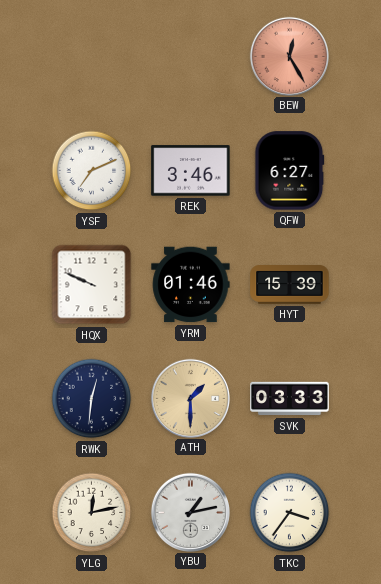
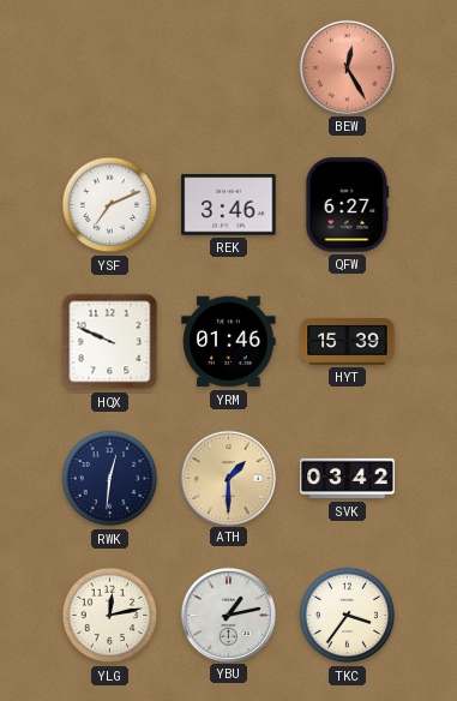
SVK: 03:33 -> 03:42 (348, 479)
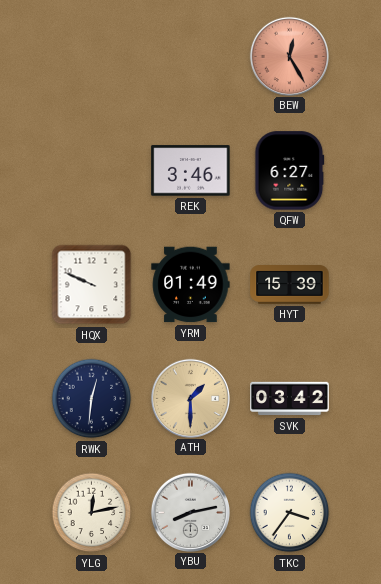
YSF: 7:11 -> none (110, 205)
YRM: 01:46 -> 01:49 (191, 285)
YBU: 1:13 -> 8:13 (190, 512)
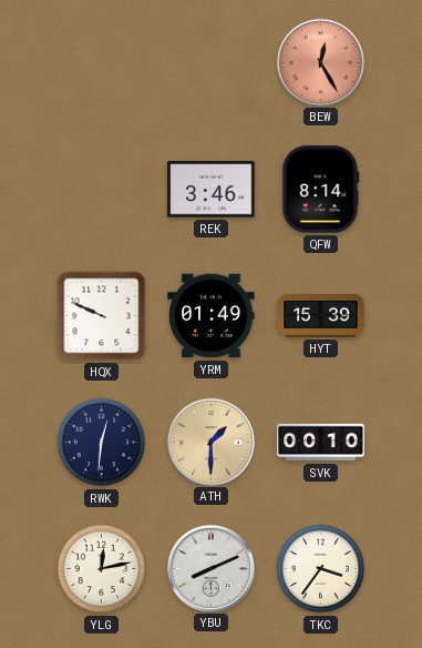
QFW: 6:27 -> 8:14 (321, 190)
SVK: 03:42 -> 00:10 (321, 443)
YBU: 8:13 -> 8:11 (210, 568)
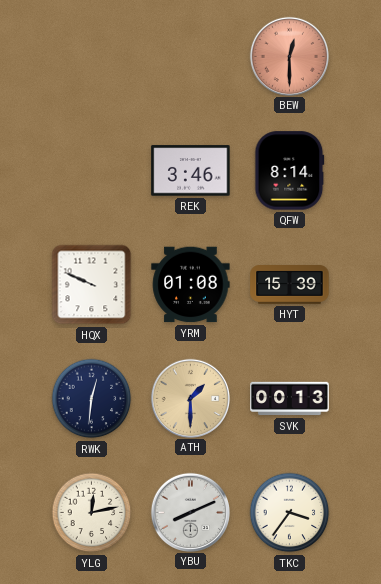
BEW: 12:25 -> 12:30 (289, 56)
YRM: 01:49 -> 01:08 (191, 285)
SVK: 00:10 -> 00:13 (290, 399)
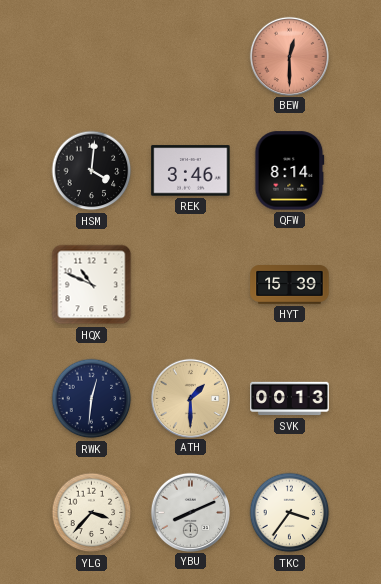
HSM: none -> 4:01 (92, 171)
HQX: 9:49 -> 10:49 (92, 285)
YRM: 01:08 -> none (191, 285)
YLG: 12:13 -> 3:37 (92, 513)
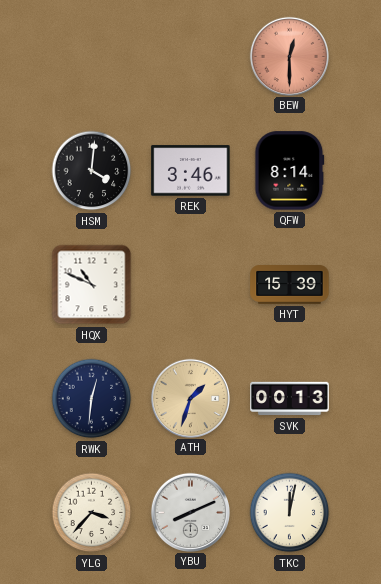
ATH: 1:30 -> 1:33 (190, 398)
TKC: 3:36 -> 12:02 (290, 513)
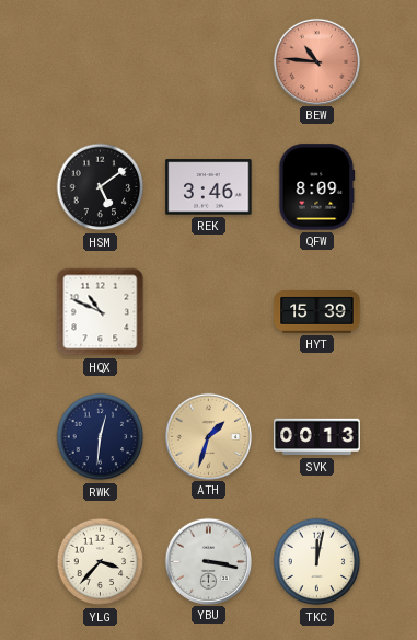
BEW: 12:30 -> 10:46 (316, 61)
HSM: 4:01 -> 5:09 (101, 187)
QFW: 8:14 -> 8:09 (317, 187)
YBU: 8:11 -> 3:17 (208, 561)
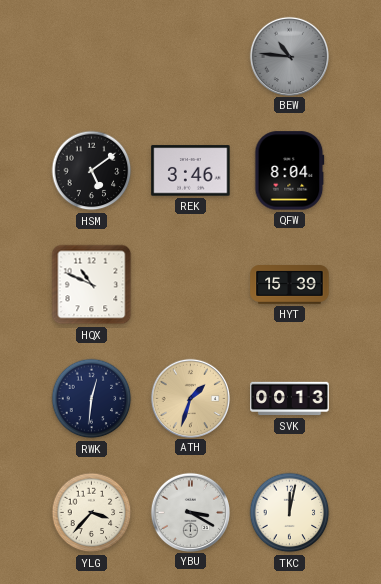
BEW dial: salmon -> grey (289, 56)
QFW: 8:09 -> 8:04 (290, 171)
YBU: 3:17 -> 3:20 (190, 512)
